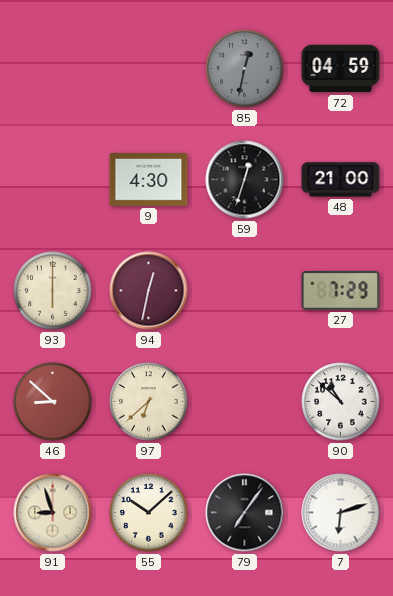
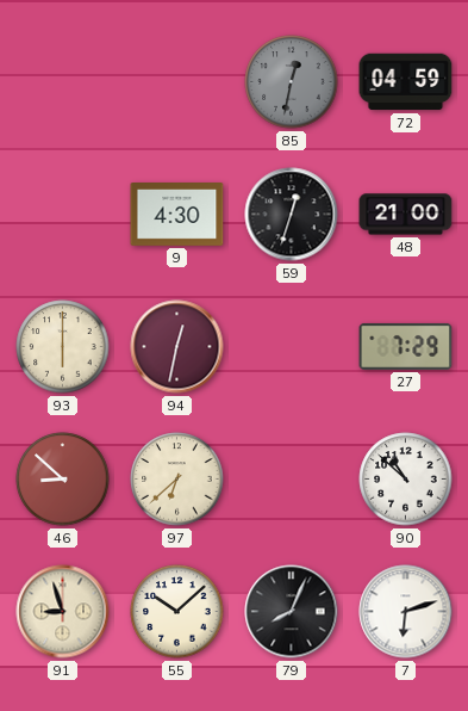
79: 7:06 -> 8:04 (292, 612)
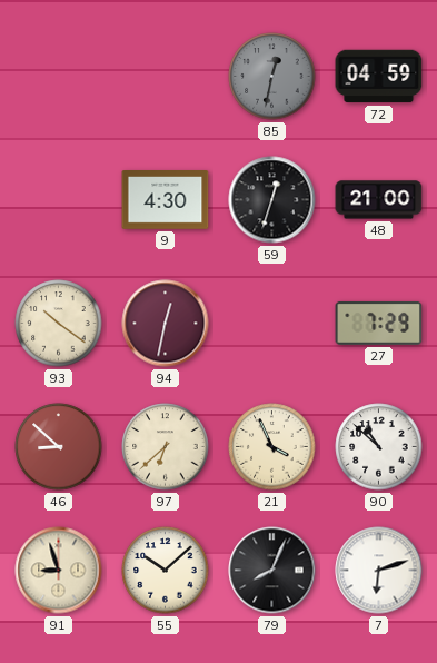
93: 6:00 -> 10:21 (59, 324)
21: none -> 3:56 (272, 447)
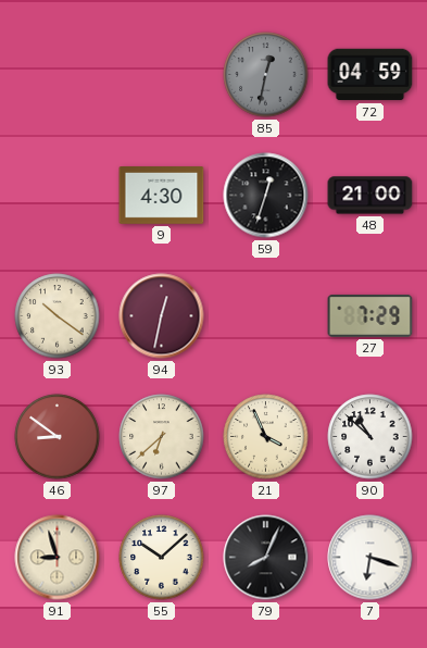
46: 8:52 -> 8:51 (58, 437)
7: 6:12 -> 6:18 (371, 558)
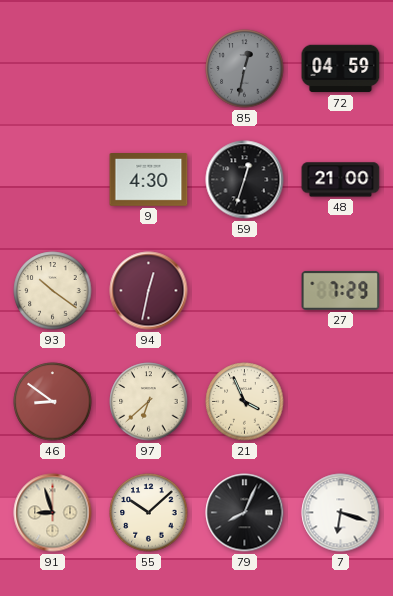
90: 10:52 -> none (371, 437)
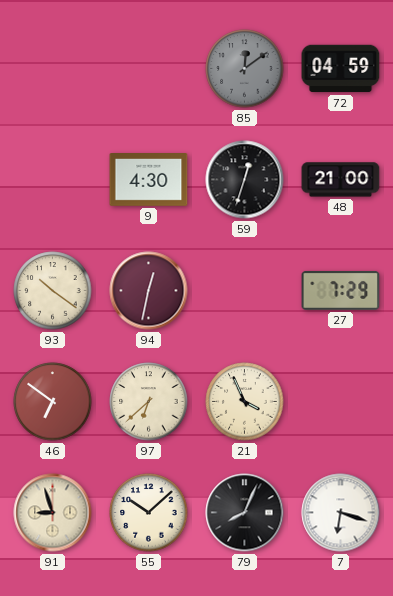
85: 12:32 -> 12:09 (245, 69)
46: 8:51 -> 6:51 (53, 402)
